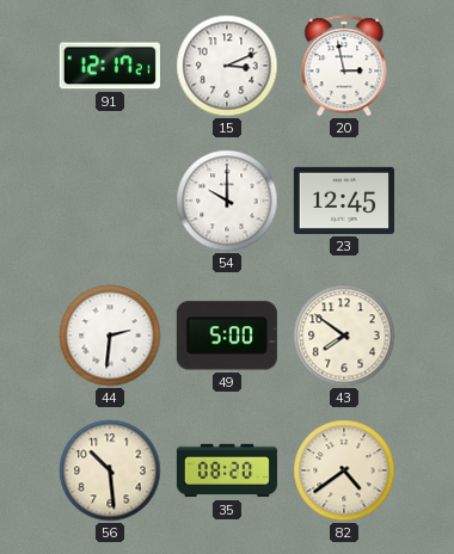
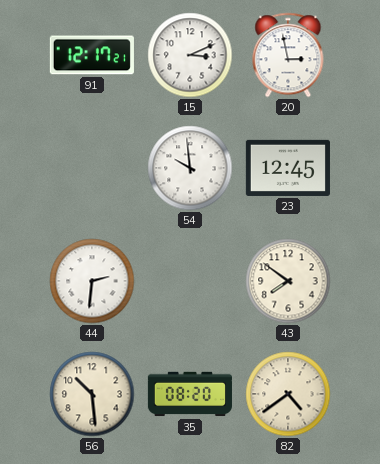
54: 10:00 -> 9:59 (190, 168)
49: 5:00 -> none (227, 336)
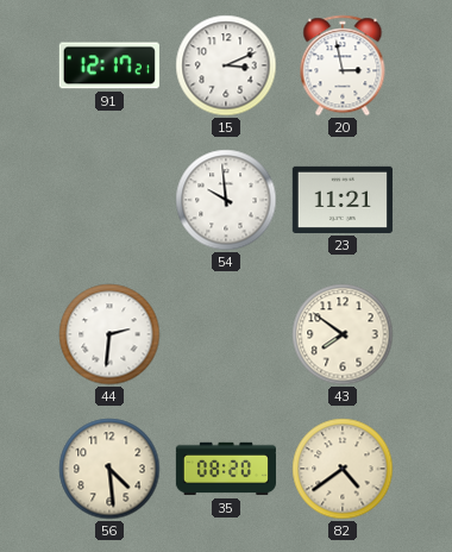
23: 12:45 -> 11:21 (343, 200)
56: 10:29 -> 4:29 (109, 469)
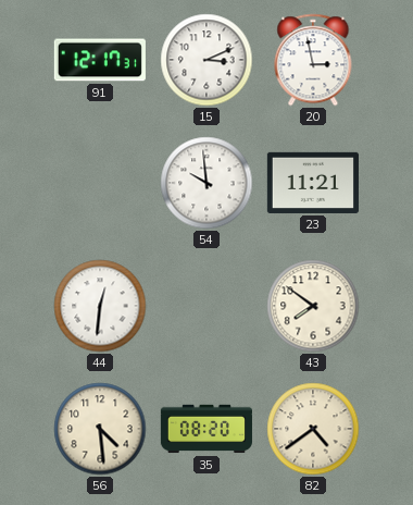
91: 12:17:21 -> 12:17:31 (100, 60)
44: 2:31 -> 12:31 (100, 306)
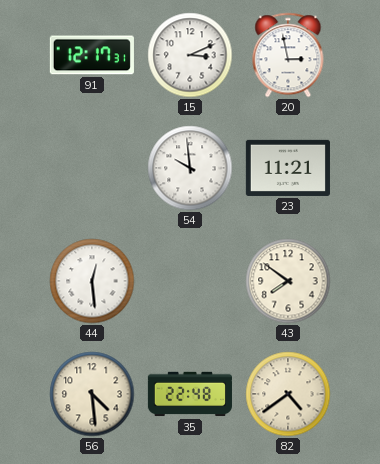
44: 12:31 -> 12:29 (92, 281)
35: 08:20 -> 22:48 (190, 394)
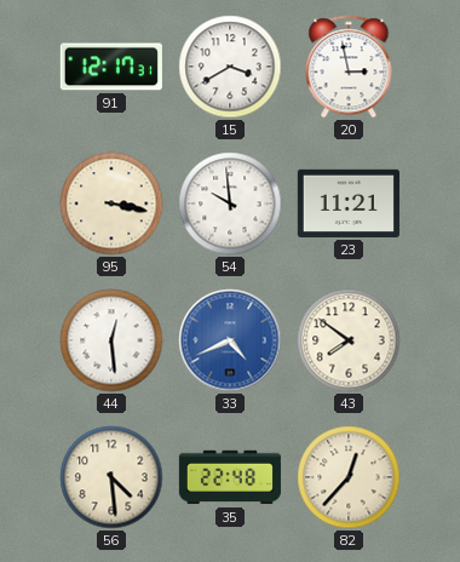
15: 3:11 -> 3:40 (230, 67)
95: none -> 3:17 (111, 203)
33: none -> 4:41 (230, 340)
82: 4:39 -> 12:37 (349, 477)
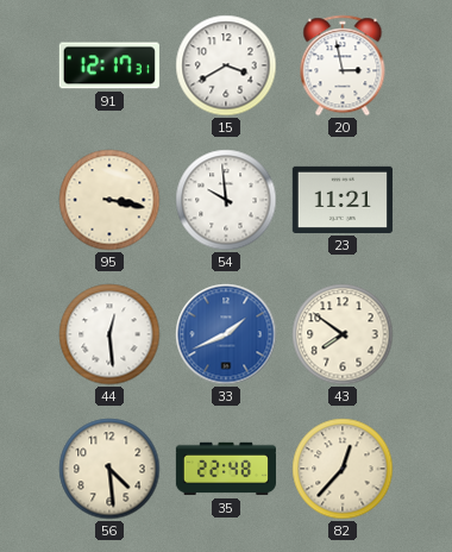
33: 4:41 -> 1:41 (226, 334)
